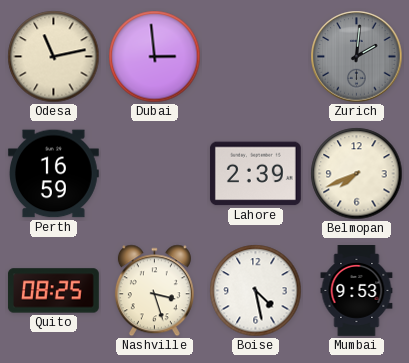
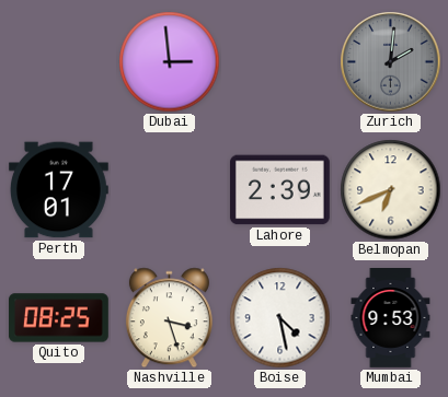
Odesa: 11:13 -> none (54, 57)
Perth: 16:59 -> 17:01 (58, 190)
Belmopan: 7:41 -> 6:41 (391, 190)
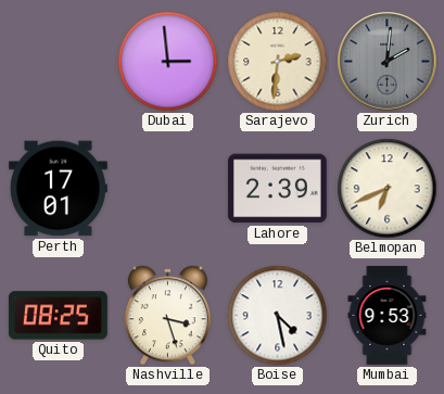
Sarajevo: none -> 2:31 (278, 62)
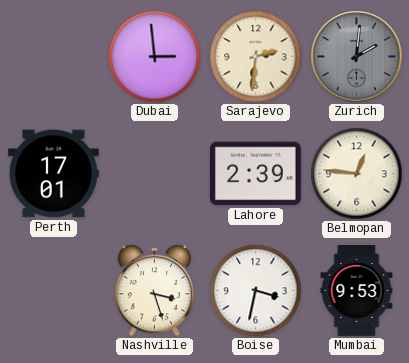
Belmopan: 6:41 -> 12:46 (357, 174)
Quito: 08:25 -> none (58, 316)
Boise: 4:28 -> 3:32 (256, 291)
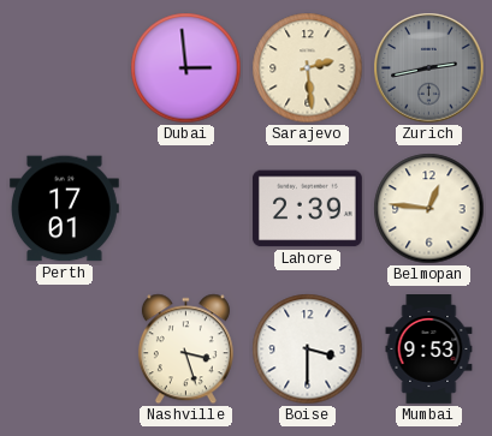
Sarajevo: 2:31 -> 2:29 (308, 68)
Zurich: 2:01 -> 2:43 (429, 68)
Boise: 3:32 -> 3:30 (308, 350)
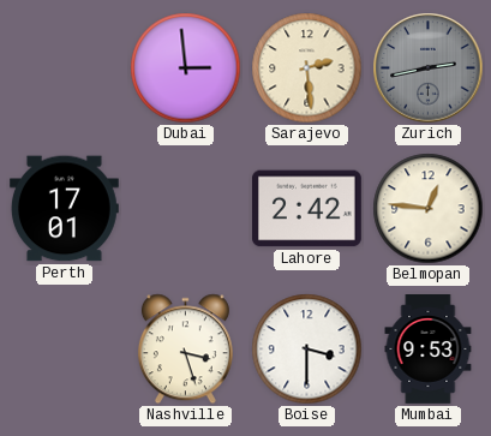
Lahore: 2:39 -> 2:42 (306, 209)
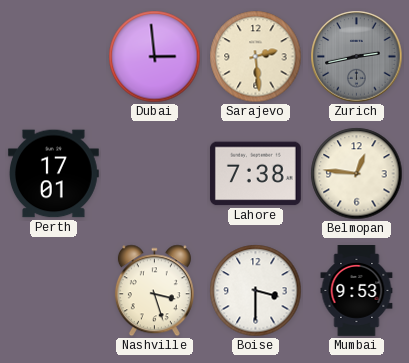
Lahore: 2:42 -> 7:38 (255, 174)
